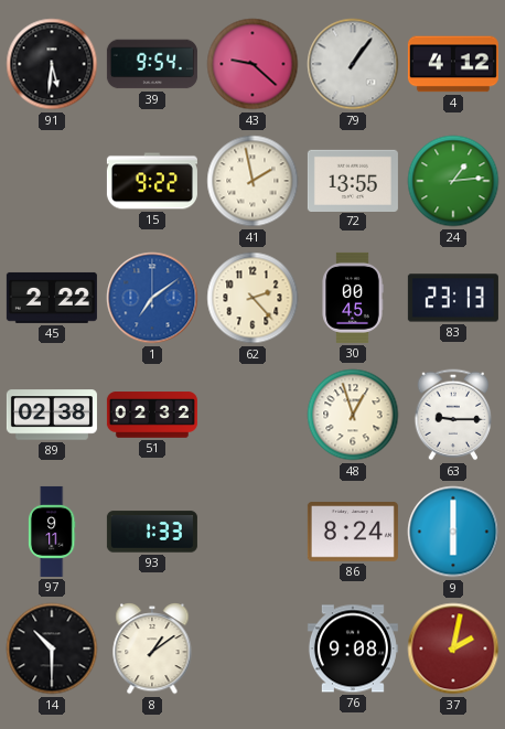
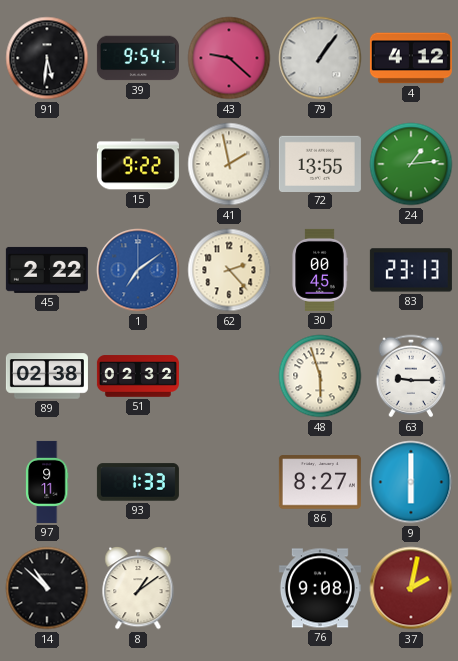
48: 12:57 -> 5:57 (320, 376)
86: 8:24 -> 8:27 (320, 482)
14: 10:30 -> 10:52 (47, 588)
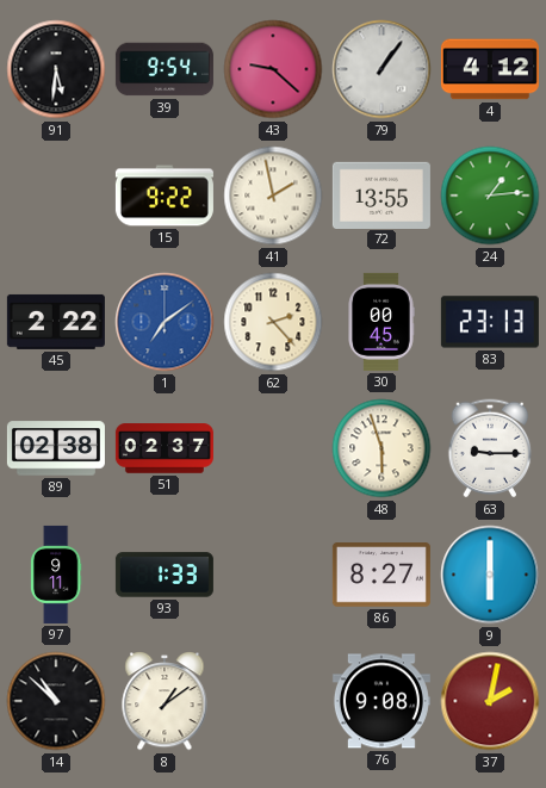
51: 02:32 -> 02:37 (165, 448)
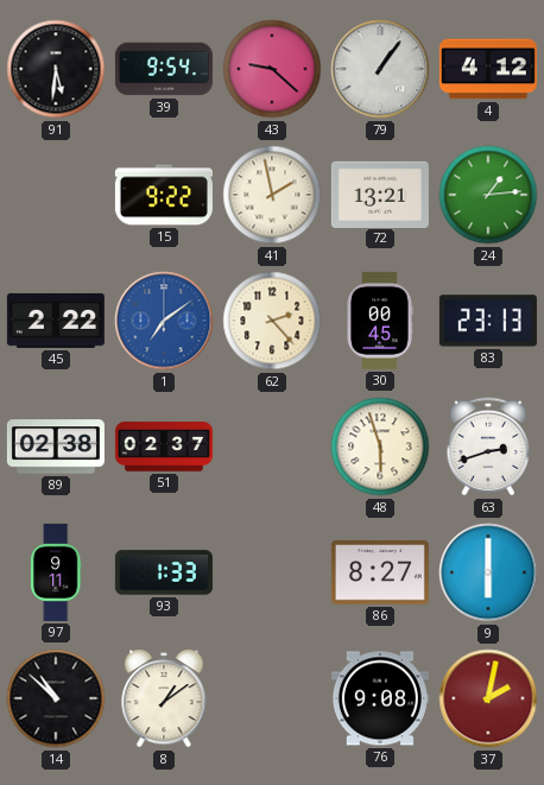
72: 13:55 -> 13:21 (380, 194)
63: 9:15 -> 2:42 (488, 447)
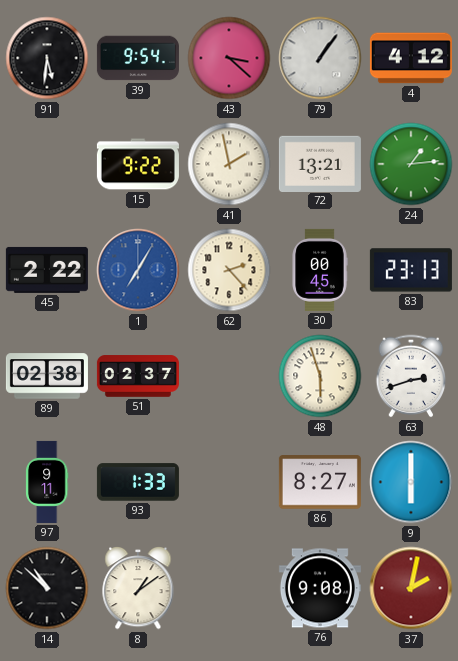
43: 9:22 -> 3:22 (229, 58)
1: 7:09 -> 7:05 (138, 270)
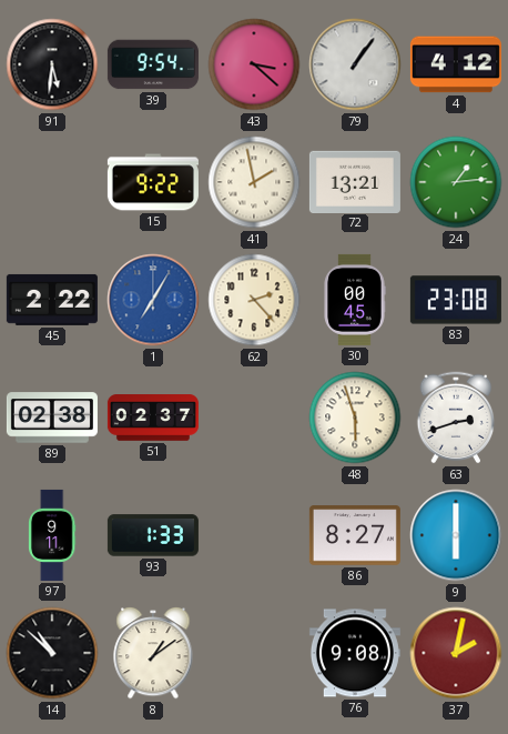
83: 23:13 -> 23:08 (456, 300)
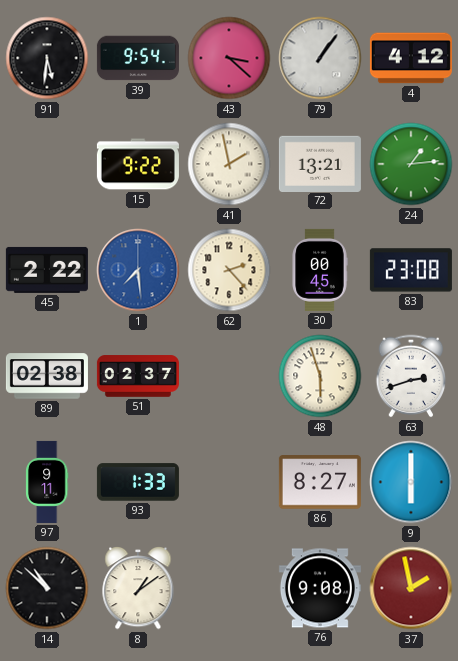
1: 7:05 -> 7:29 (138, 270)
37: 2:02 -> 1:58 (411, 588)
